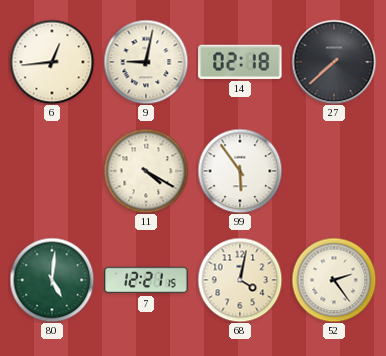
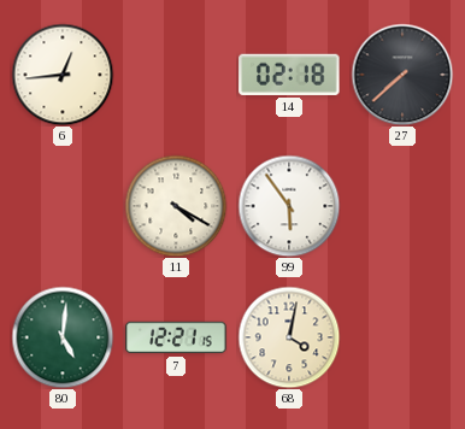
9: 9:02 -> none (146, 62)
52: 2:24 -> none (334, 280)
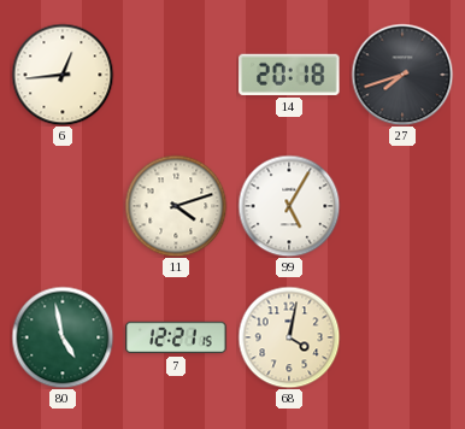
14: 02:18 -> 20:18 (289, 75)
27: 7:38 -> 7:42 (402, 75)
11: 4:20 -> 4:12 (176, 206)
99: 5:54 -> 5:05 (289, 206)
80: 5:01 -> 4:58 (63, 337)
